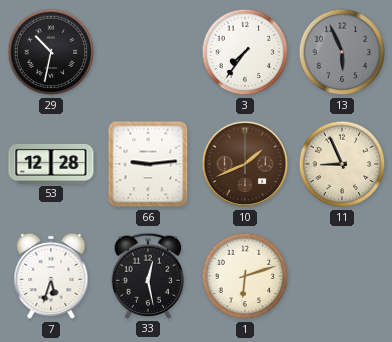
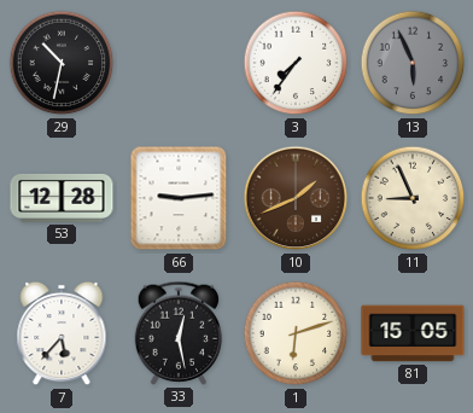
7: 5:33 -> 5:37 (62, 333)
81: none -> 15:05 (413, 333)
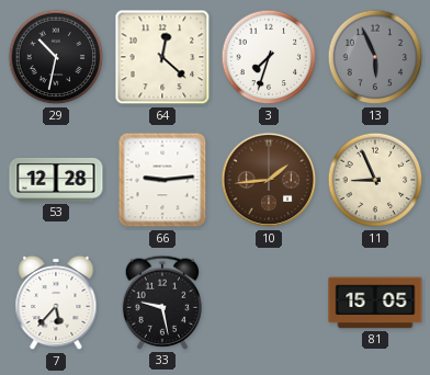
64: none -> 12:22 (162, 57)
3: 7:36 -> 7:33 (269, 57)
10: 1:41 -> 1:44 (269, 180)
33: 12:28 -> 9:28 (161, 303)
1: 6:12 -> none (296, 333)
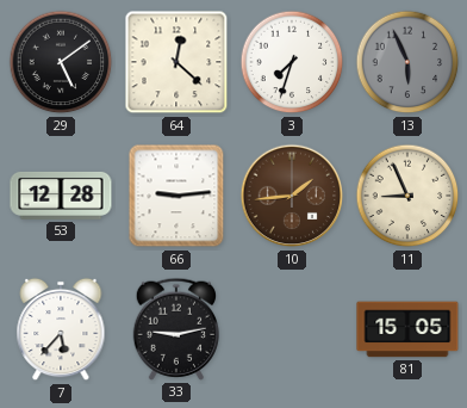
29: 10:32 -> 5:09 (61, 62)
33: 9:28 -> 9:13 (175, 329)
